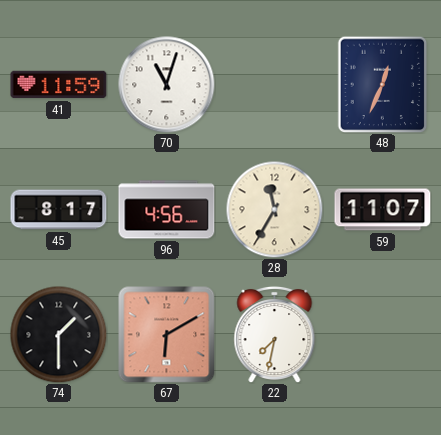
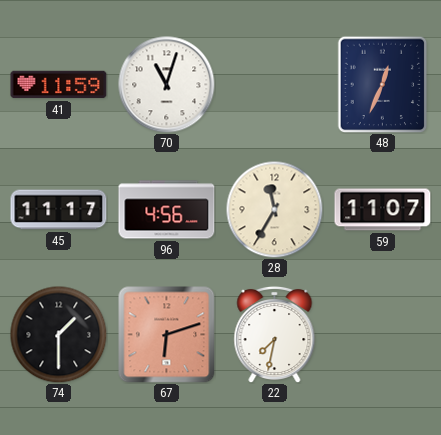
45: 8:17 -> 11:17 (59, 210)
67: 6:10 -> 6:12 (167, 335)
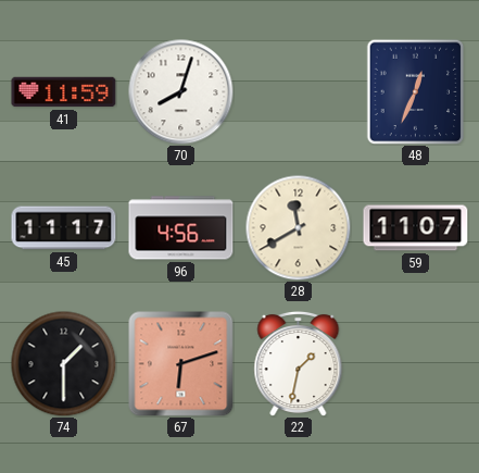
70: 11:03 -> 8:03 (181, 92)
28: 11:35 -> 11:40 (298, 227)
22: 7:32 -> 1:32 (299, 363)
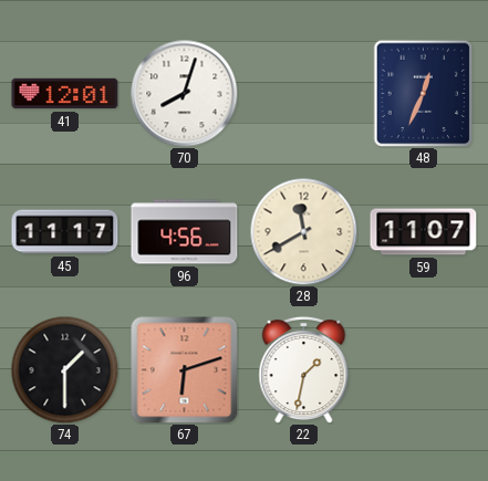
41: 11:59 -> 12:01 (65, 94)
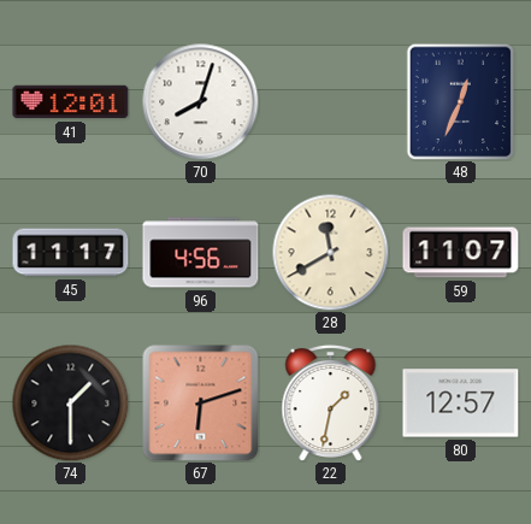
80: none -> 12:57 (461, 404)
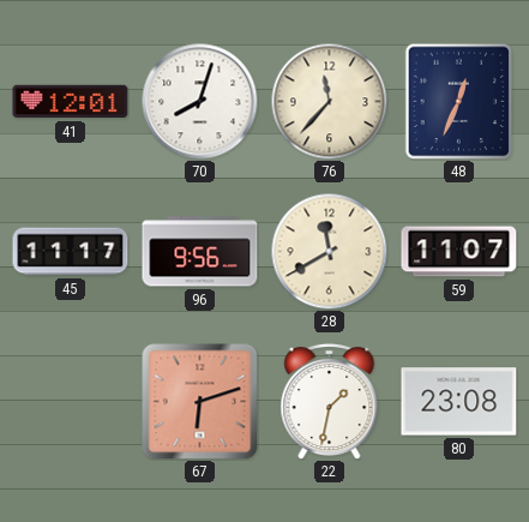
76: none -> 11:37 (329, 101)
96: 4:56 -> 9:56 (200, 252)
74: 1:30 -> none (70, 402)
80: 12:57 -> 23:08 (459, 402)
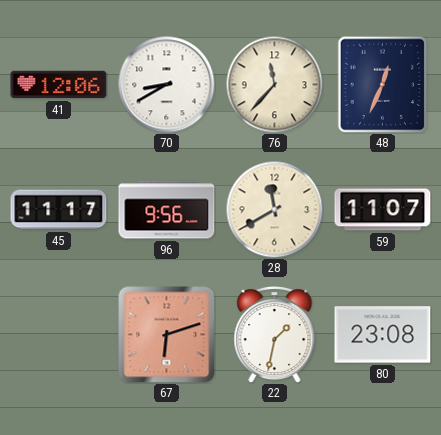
41: 12:01 -> 12:06 (59, 85)
70: 8:03 -> 8:40 (167, 85)
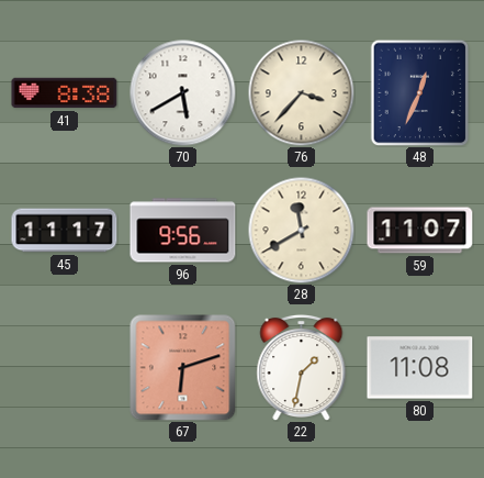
41: 12:06 -> 8:38 (65, 93)
70: 8:40 -> 5:40 (183, 93)
76: 11:37 -> 3:37 (301, 92)
80: 23:08 -> 11:08 (420, 368)
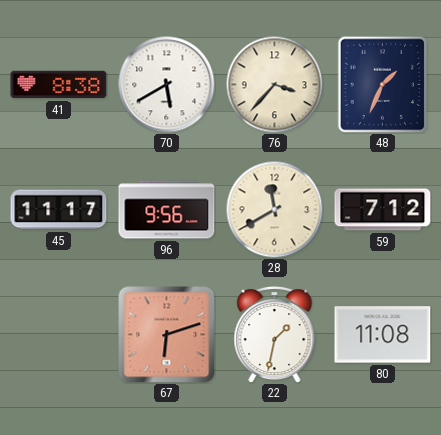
48: 12:34 -> 1:34 (383, 84)
59: 11:07 -> 7:12 (383, 210)
